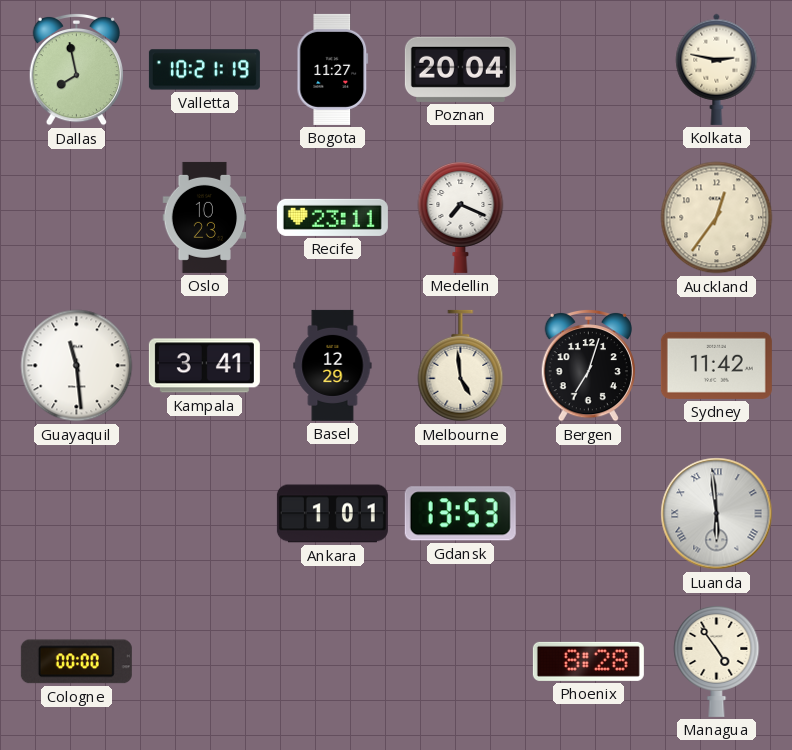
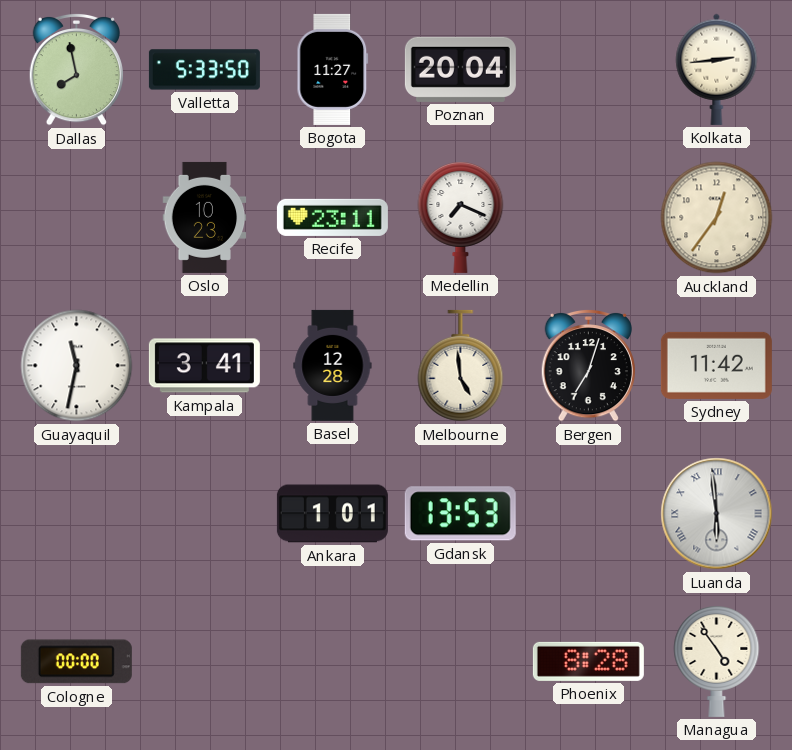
Valletta: 10:21 -> 5:33 (204, 70)
Kolkata: 2:47 -> 2:44 (717, 69)
Guayaquil: 11:29 -> 11:32 (77, 366)
Basel: 12:29 -> 12:28 (333, 365)
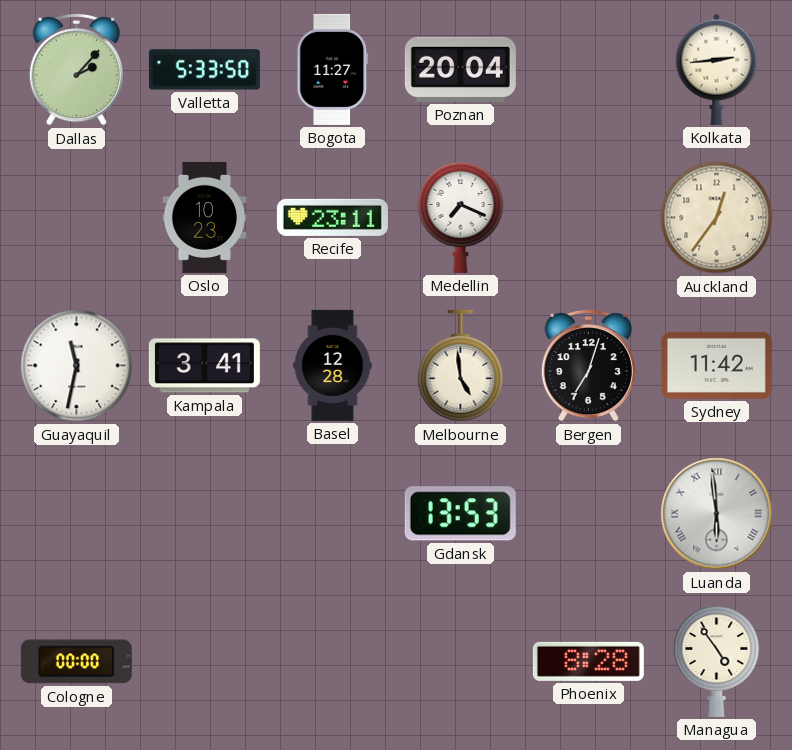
Dallas: 7:58 -> 2:07 (76, 69)
Ankara: 1:01 -> none (332, 514)
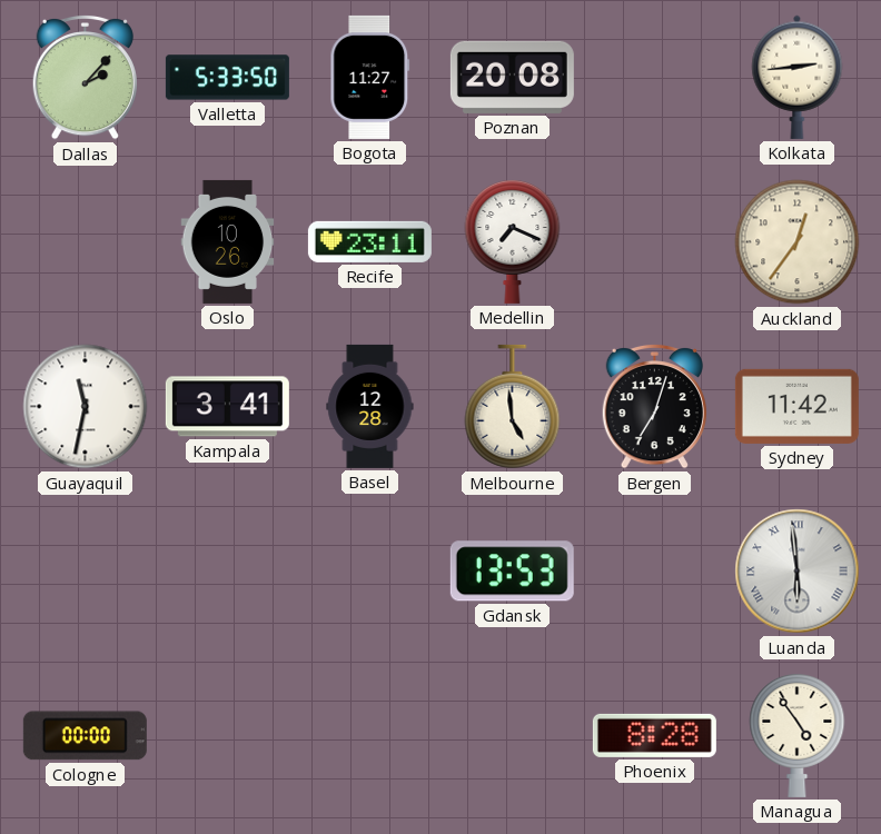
Poznan: 20:04 -> 20:08 (512, 77)
Oslo: 10:23 -> 10:26 (228, 241)
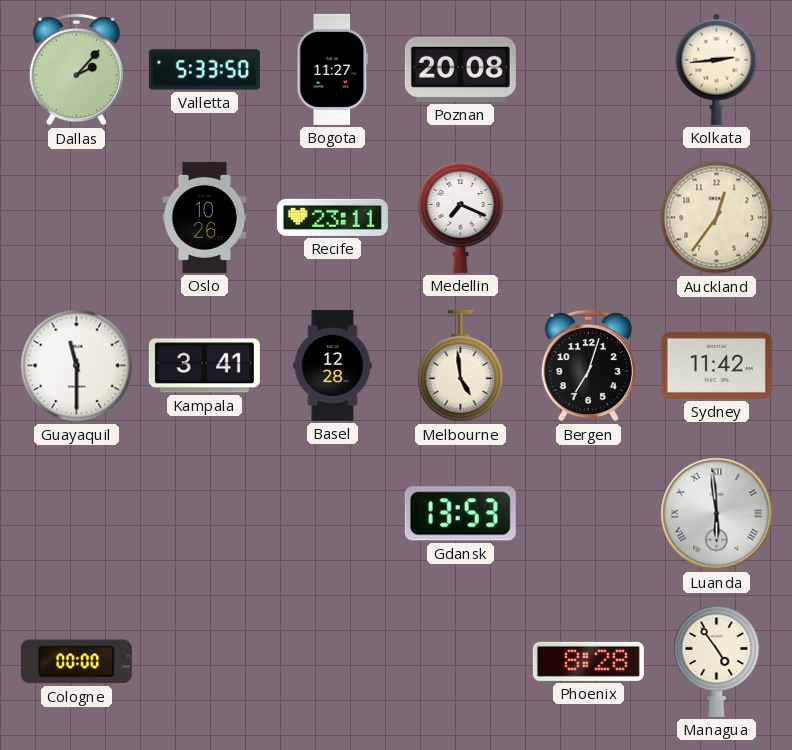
Guayaquil: 11:32 -> 11:30 (77, 366)
